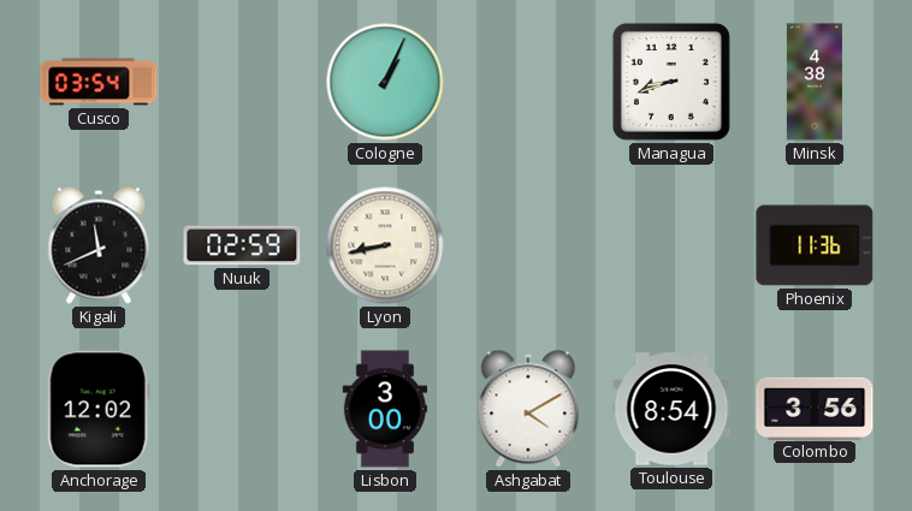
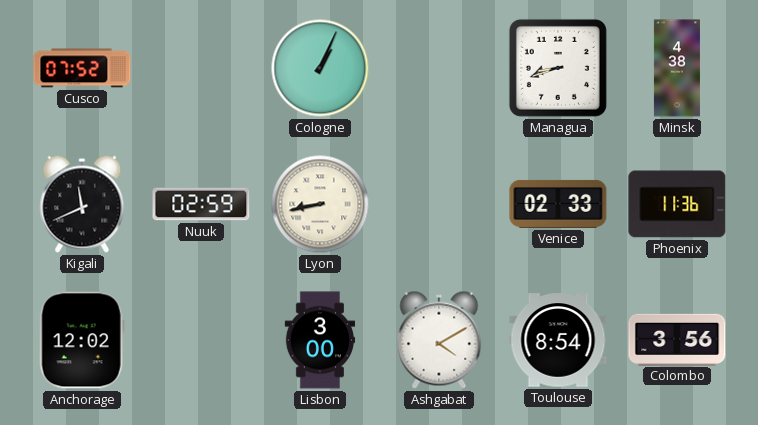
Cusco: 03:54 -> 07:52 (82, 68)
Venice: none -> 02:33 (558, 204)
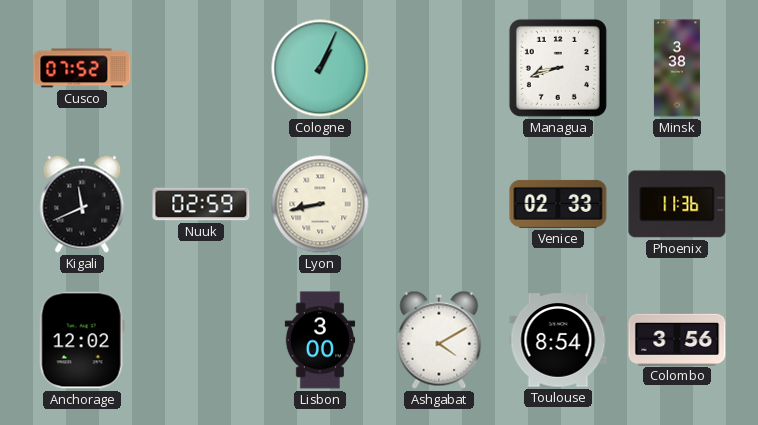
Minsk: 4:38 -> 3:38 (677, 68)
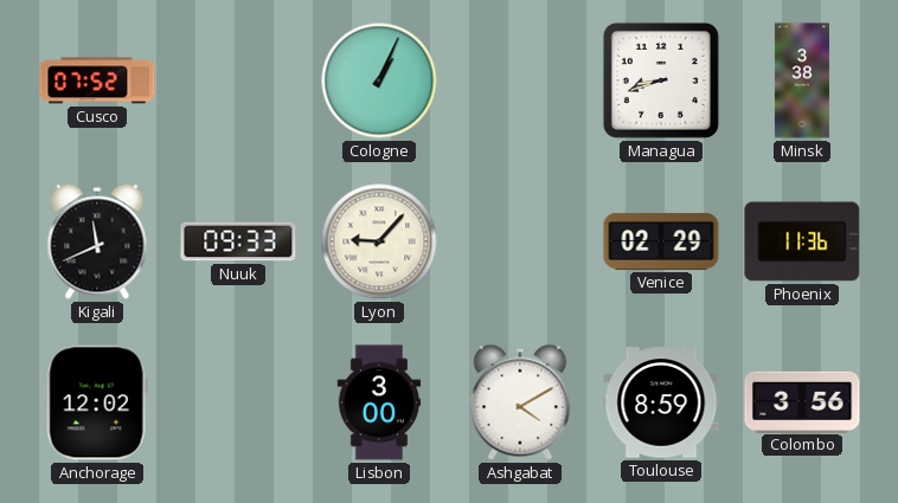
Nuuk: 02:59 -> 09:33 (238, 241)
Lyon: 8:43 -> 9:07 (379, 241)
Venice: 02:33 -> 02:29 (661, 241)
Toulouse: 8:54 -> 8:59 (661, 402)
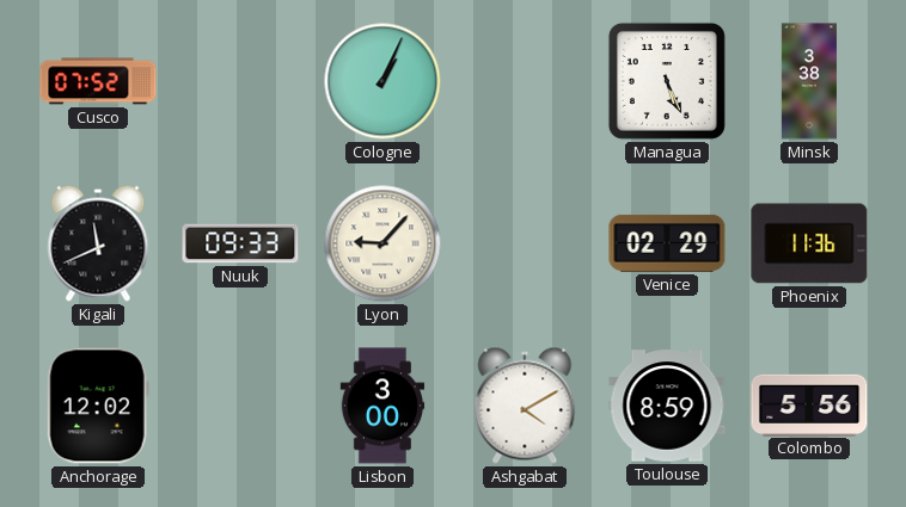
Managua: 8:42 -> 5:26 (667, 81)
Colombo: 3:56 -> 5:56 (809, 404)
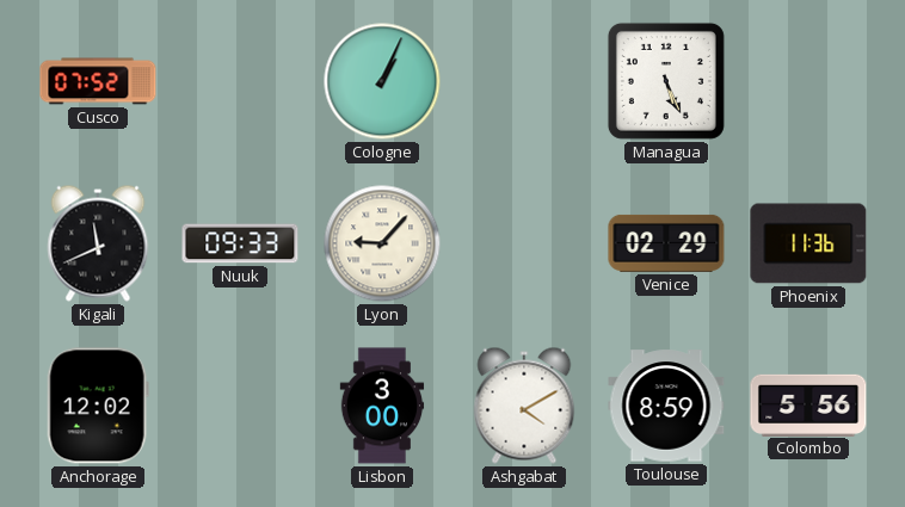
Minsk: 3:38 -> none (809, 81)
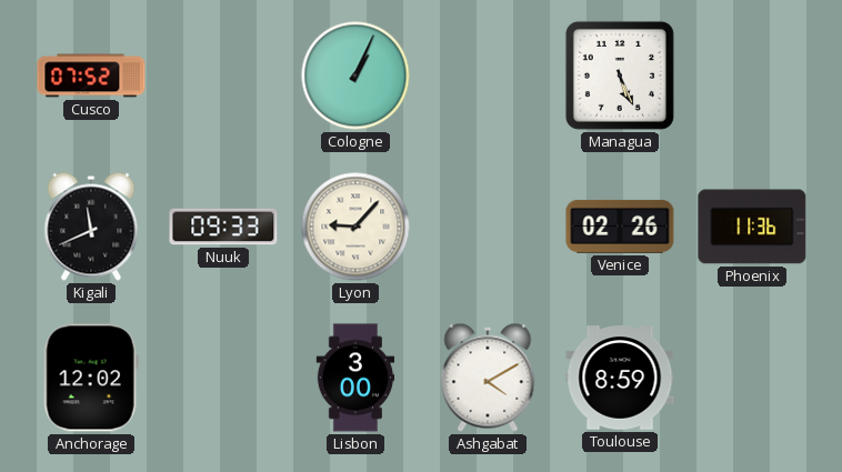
Venice: 02:29 -> 02:26 (620, 227)
Colombo: 5:56 -> none (808, 404)
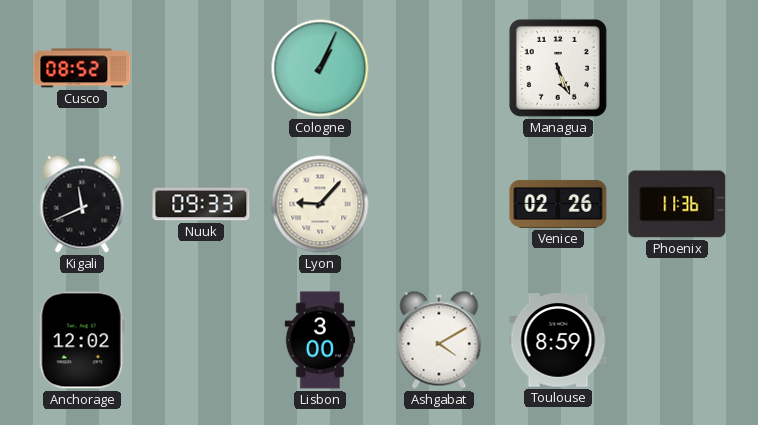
Cusco: 07:52 -> 08:52 (82, 68)
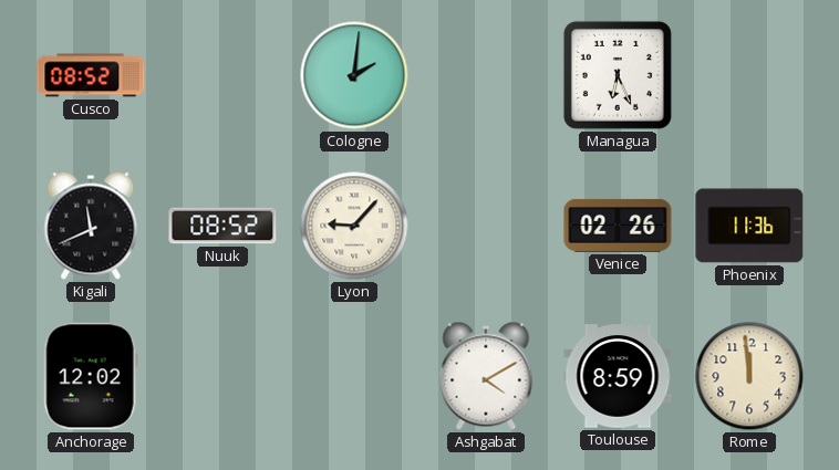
Cologne: 1:04 -> 2:01 (354, 75)
Managua: 5:26 -> 6:26 (618, 75)
Nuuk: 09:33 -> 08:52 (222, 226)
Lisbon: 3:00 -> none (320, 340)
Rome: none -> 11:59 (749, 376)
